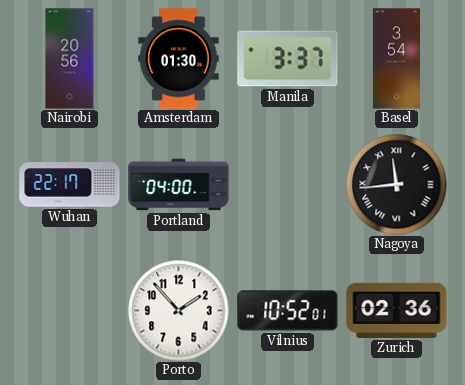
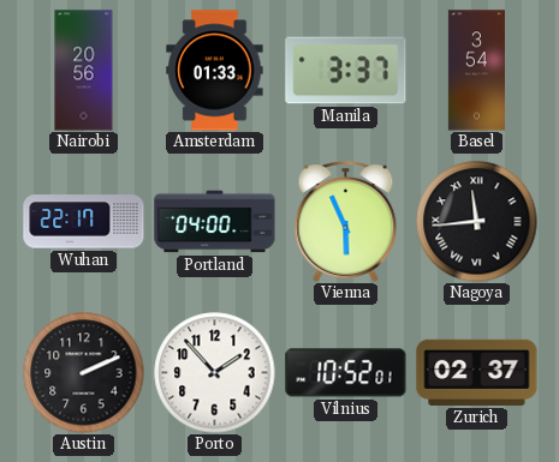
Amsterdam: 01:30 -> 01:33 (215, 71)
Vienna: none -> 5:56 (346, 222)
Austin: none -> 2:11 (84, 373)
Zurich: 02:36 -> 02:37 (477, 372)
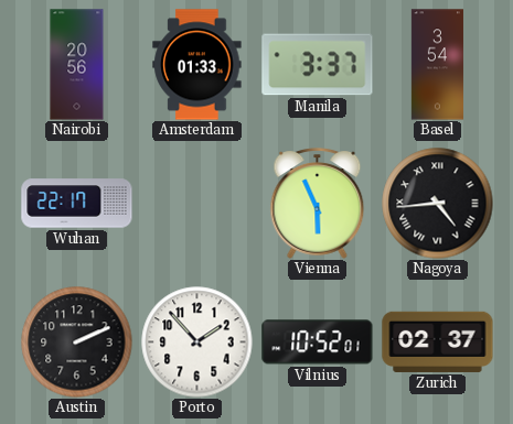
Portland: 04:00 -> none (215, 222)
Nagoya: 11:44 -> 4:44 (438, 204)
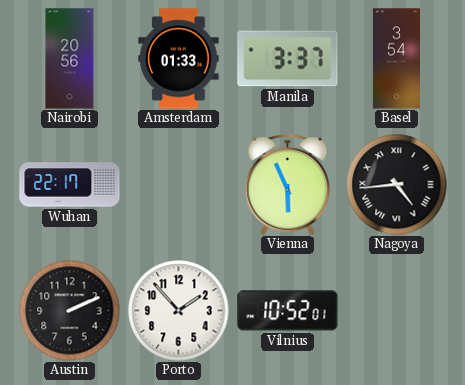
Zurich: 02:37 -> none (438, 341)
